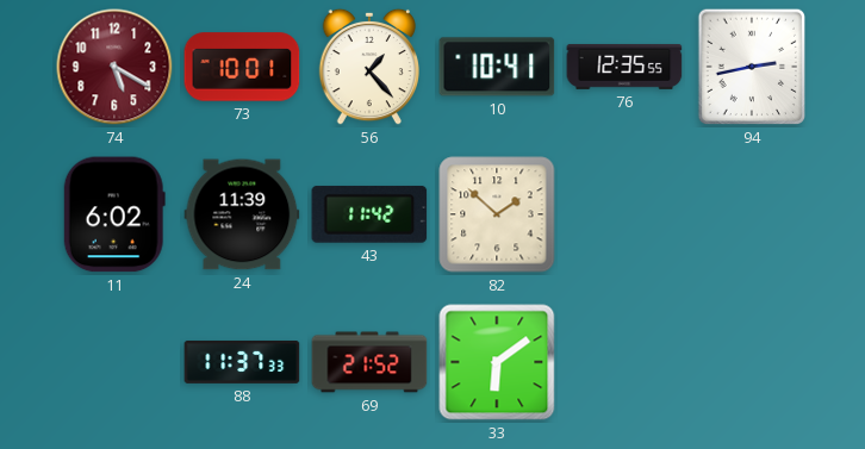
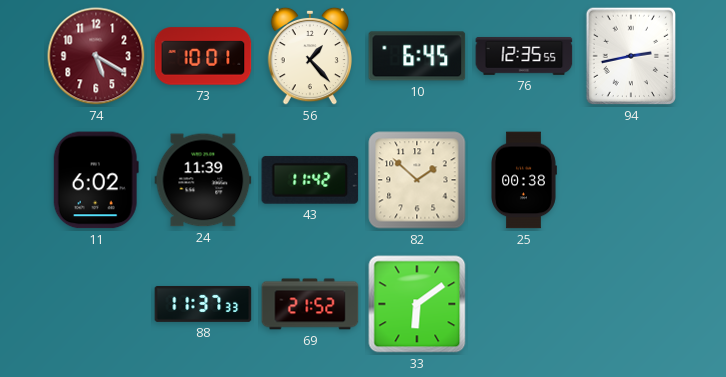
10: 10:41 -> 6:45 (417, 56)
25: none -> 00:38 (524, 180)
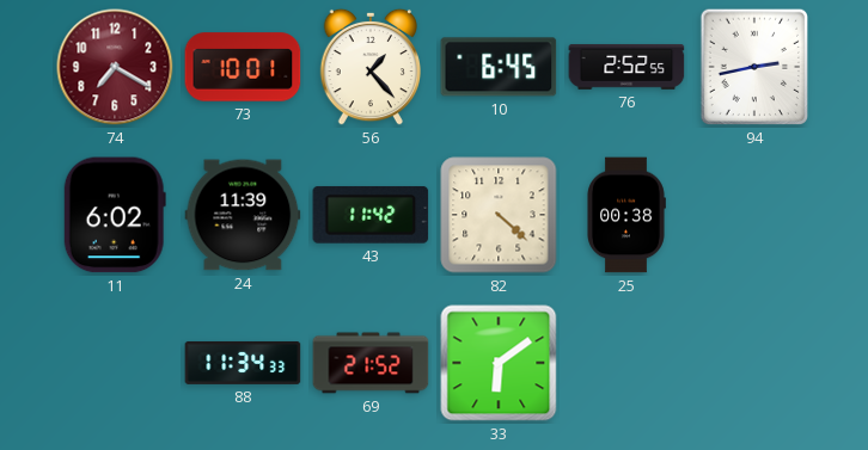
74: 5:20 -> 7:20 (115, 67)
76: 12:35 -> 2:52 (626, 67)
82: 1:52 -> 4:22 (499, 215)
88: 11:37 -> 11:34 (243, 363)
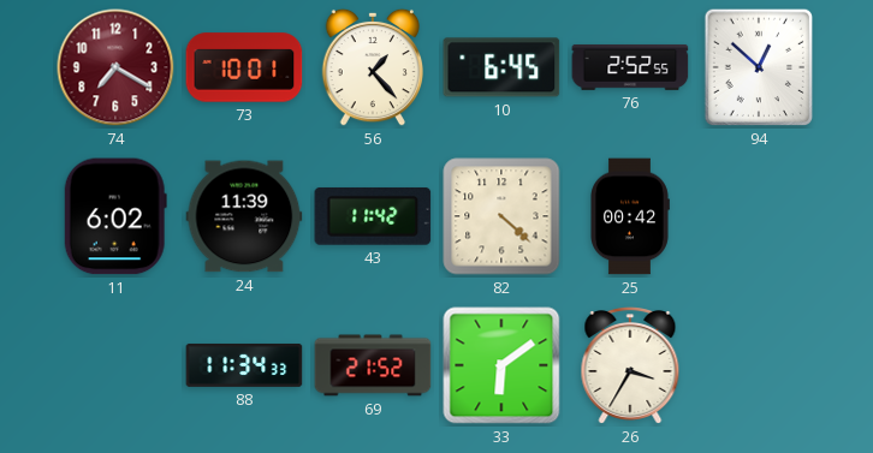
94: 2:43 -> 12:52 (758, 67)
25: 00:38 -> 00:42 (630, 216)
26: none -> 3:35 (630, 366)
